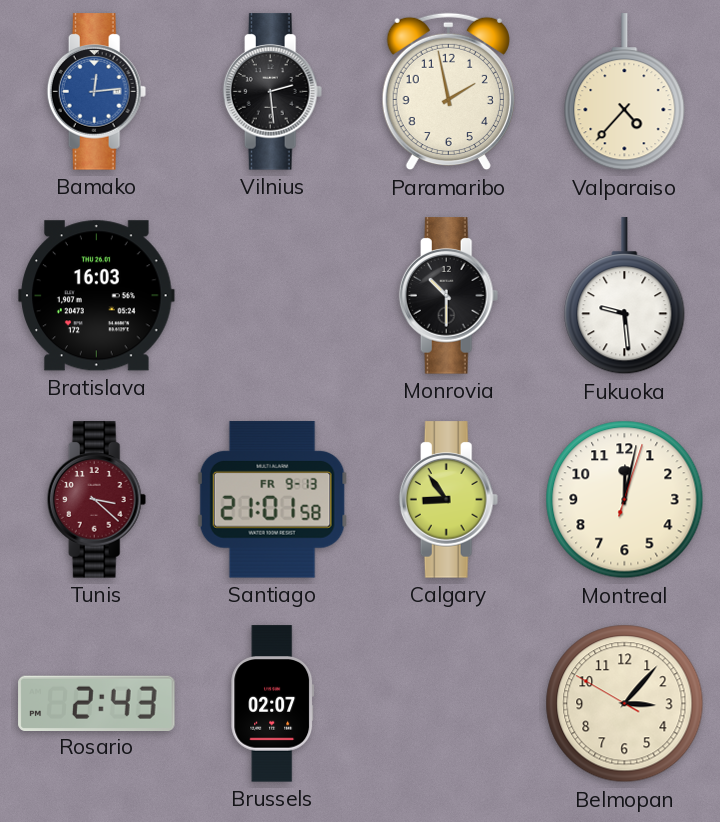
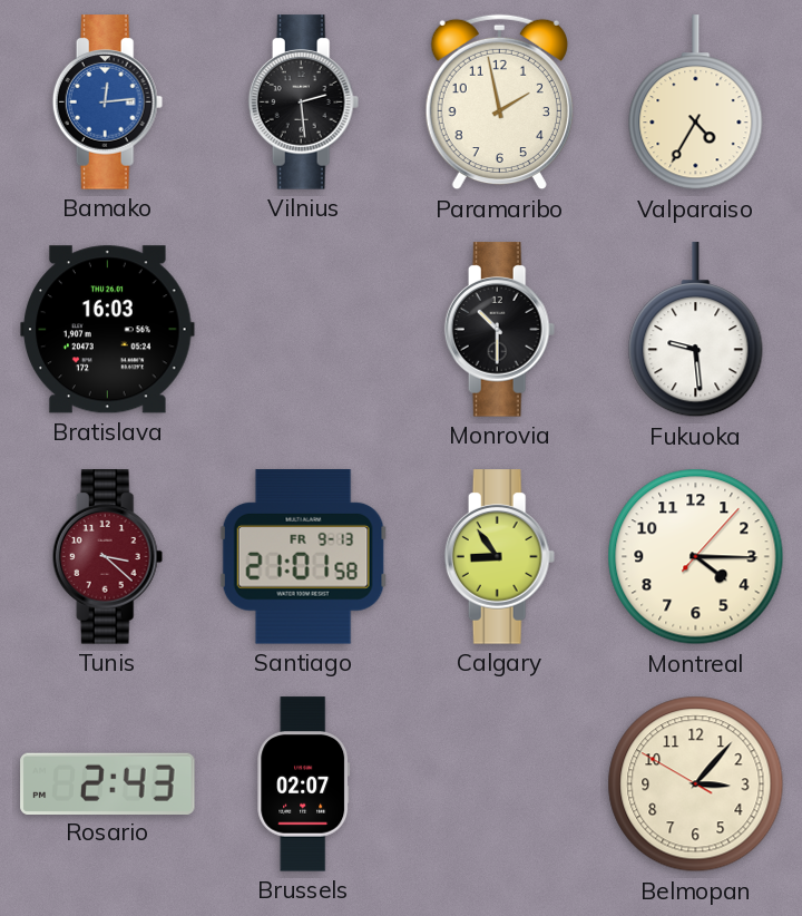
Valparaiso: 4:37 -> 4:35 (696, 103)
Montreal: 12:02 -> 4:15 (696, 557)
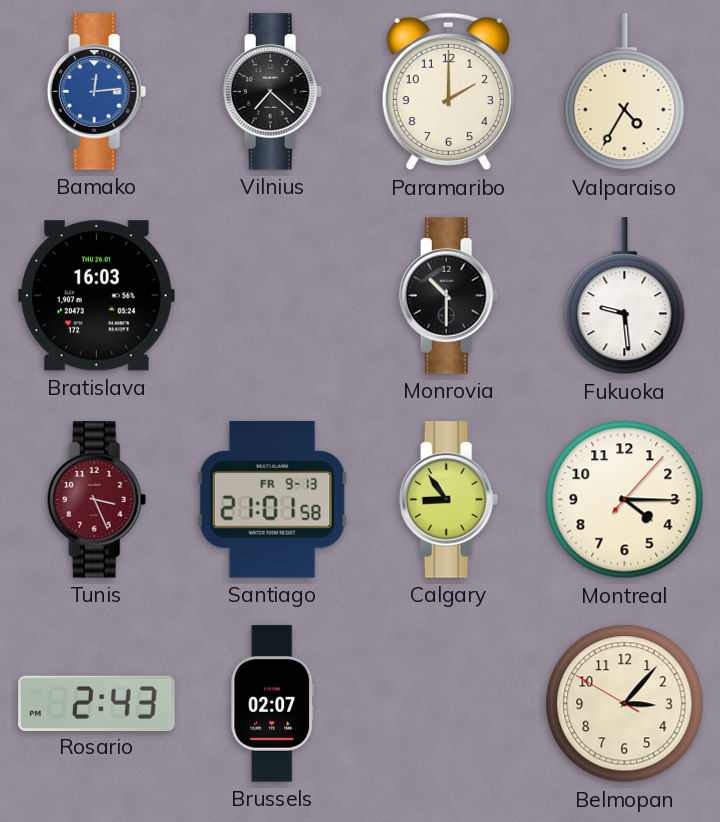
Vilnius: 2:29 -> 7:22 (273, 92)
Paramaribo: 1:58 -> 2:00 (448, 92)
Tunis: 3:22 -> 3:26 (97, 500)
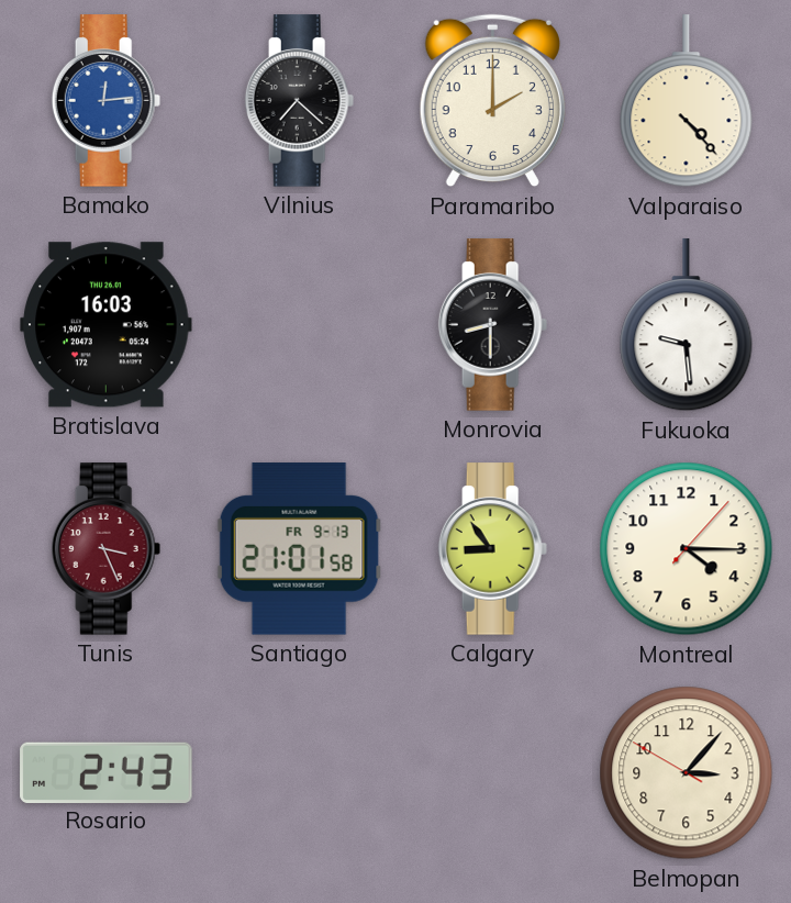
Valparaiso: 4:35 -> 4:23 (687, 101)
Monrovia: 10:30 -> 8:30 (493, 325)
Brussels: 02:07 -> none (273, 704)
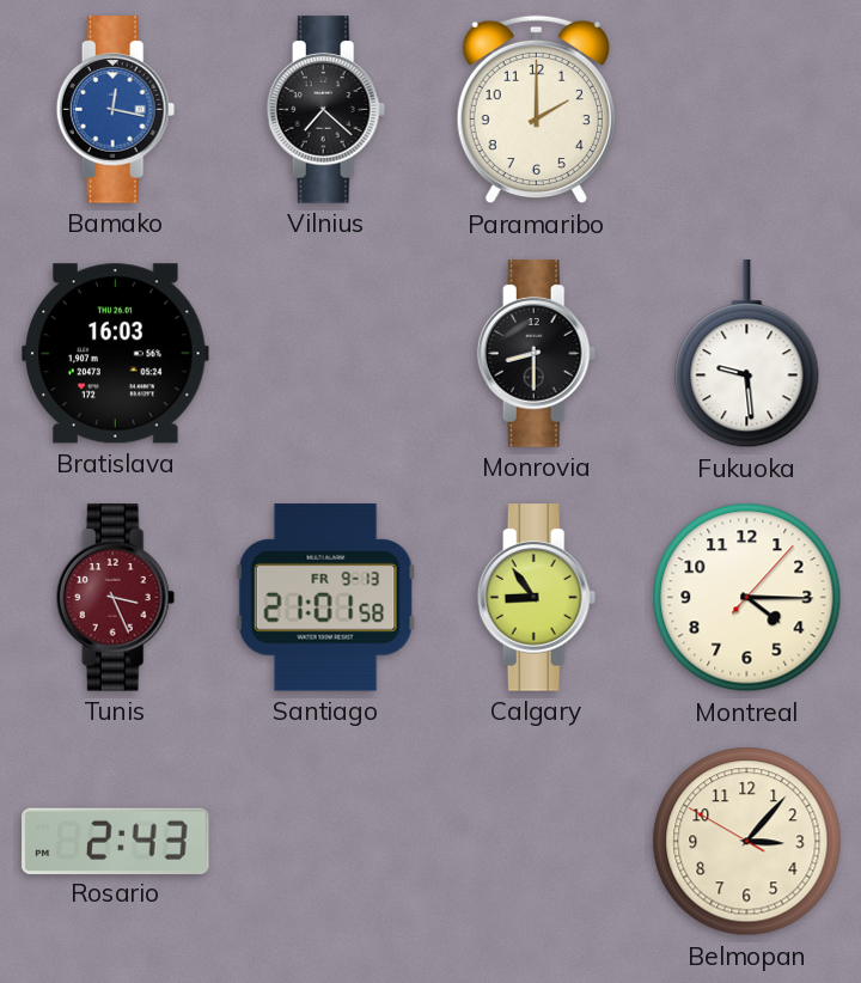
Bamako: 12:14 -> 12:17 (116, 110)
Valparaiso: 4:23 -> none (687, 101)
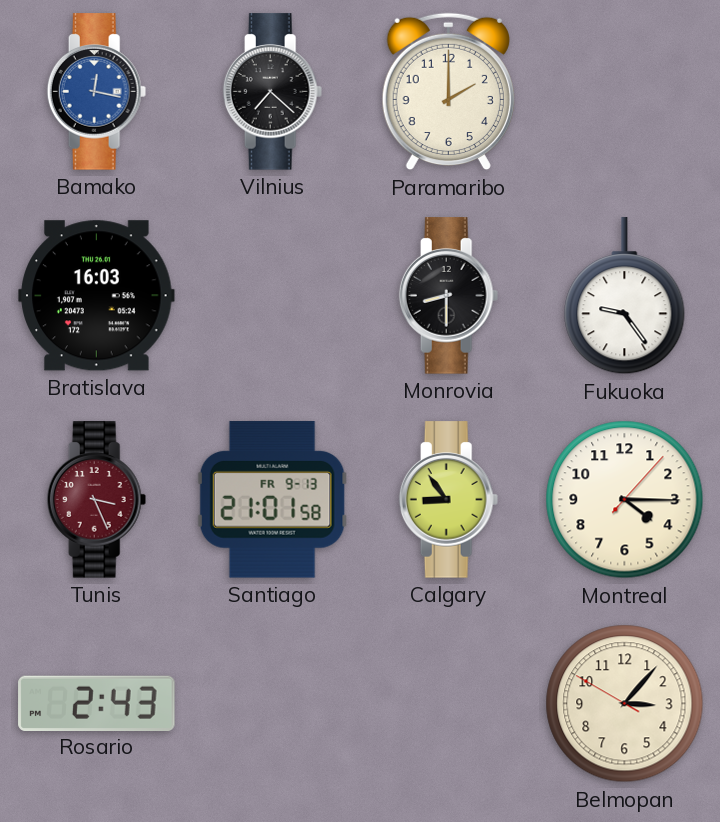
Fukuoka: 9:29 -> 9:24 (625, 296)
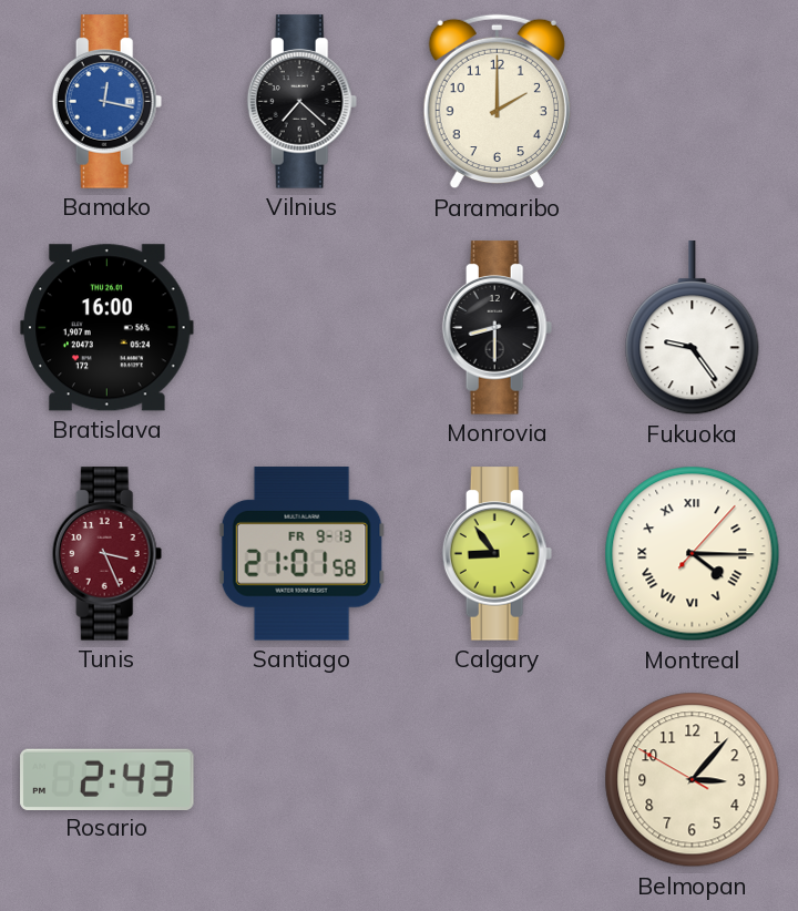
Bratislava: 16:03 -> 16:00 (108, 328)
Montreal numerals: Arabic -> Roman (693, 554)
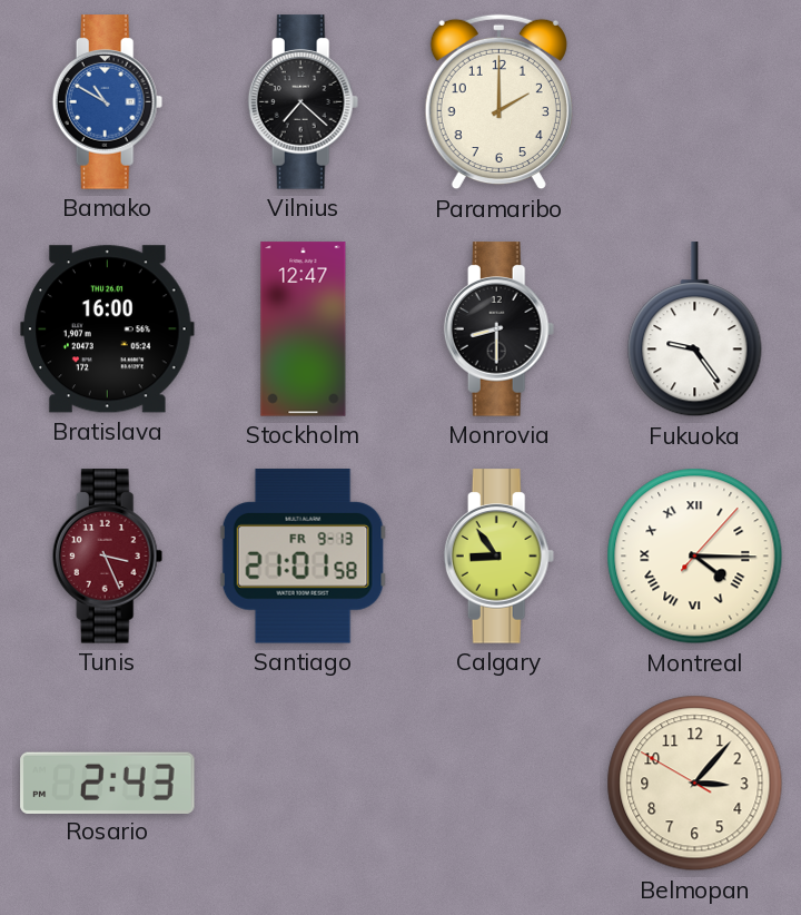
Bamako: 12:17 -> 10:50 (108, 102)
Stockholm: none -> 12:47 (304, 329)
